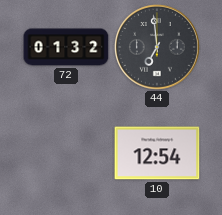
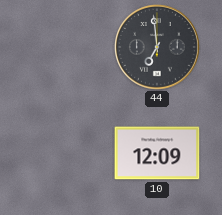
72: 01:32 -> none (66, 47)
10: 12:54 -> 12:09 (157, 153)
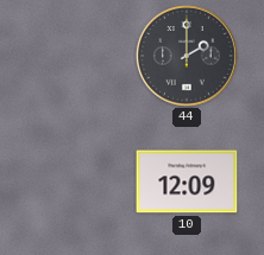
44: 6:59 -> 2:00 (188, 57)
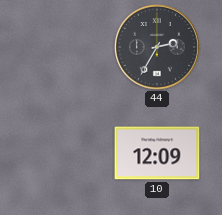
44: 2:00 -> 2:35 (158, 48)
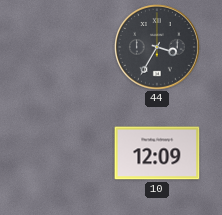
44: 2:35 -> 3:35 (158, 48)
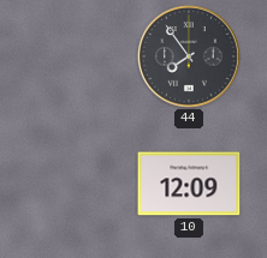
44: 3:35 -> 7:54 (190, 58)
